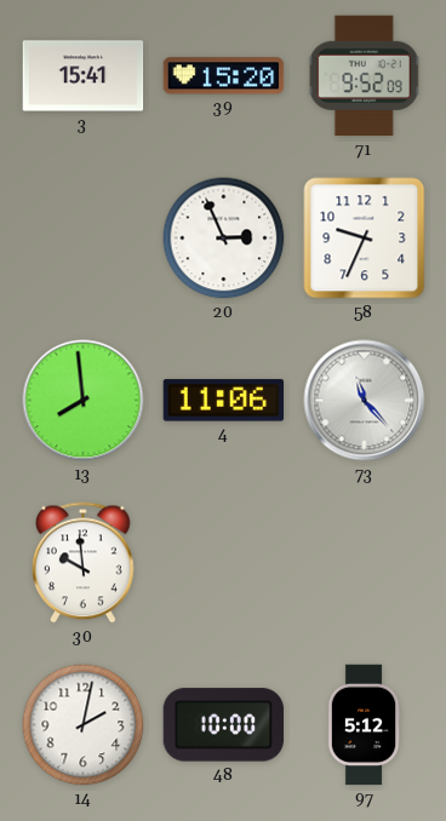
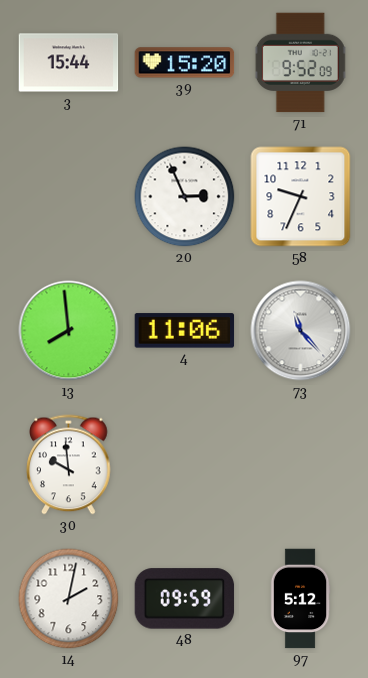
3: 15:41 -> 15:44 (69, 63)
48: 10:00 -> 09:59 (185, 599)
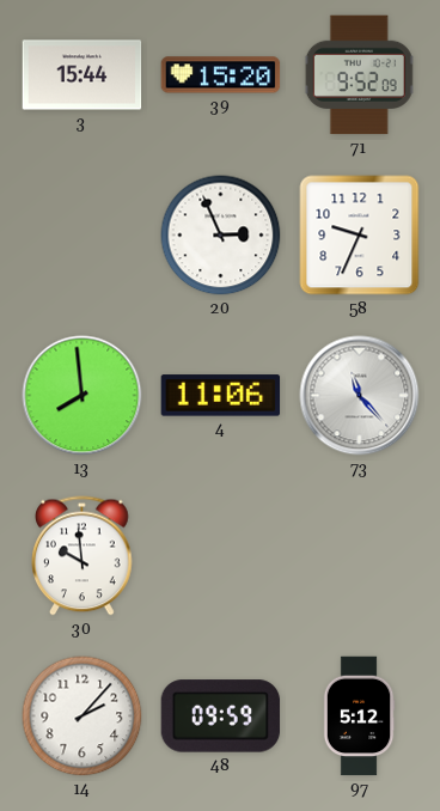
14: 2:02 -> 2:07 (82, 717)
